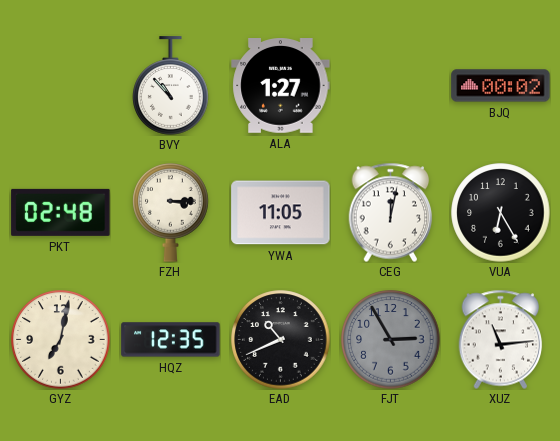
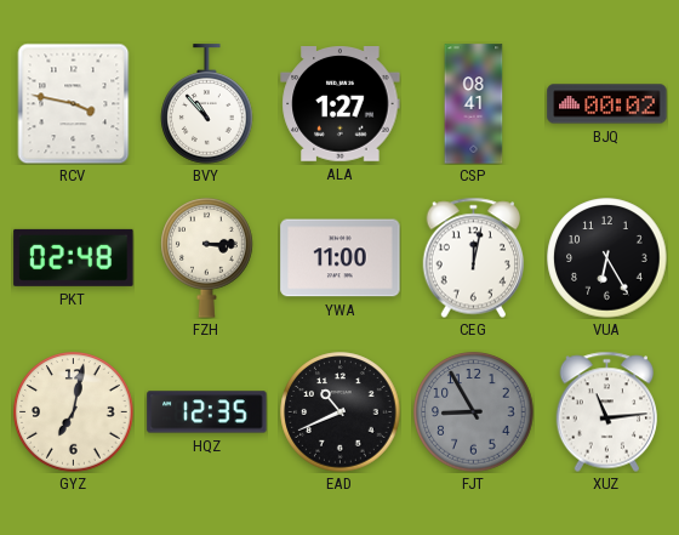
RCV: none -> 3:47 (74, 103)
CSP: none -> 08:41 (474, 104)
YWA: 11:05 -> 11:00 (341, 258)
FJT: 2:55 -> 8:55 (474, 412)
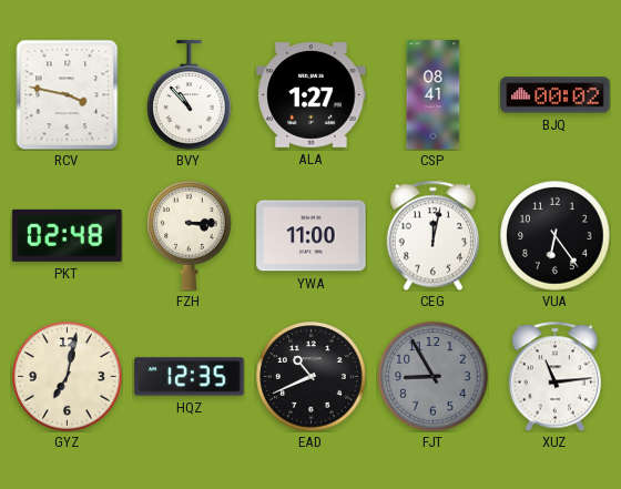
VUA: 6:25 -> 6:24 (556, 236)
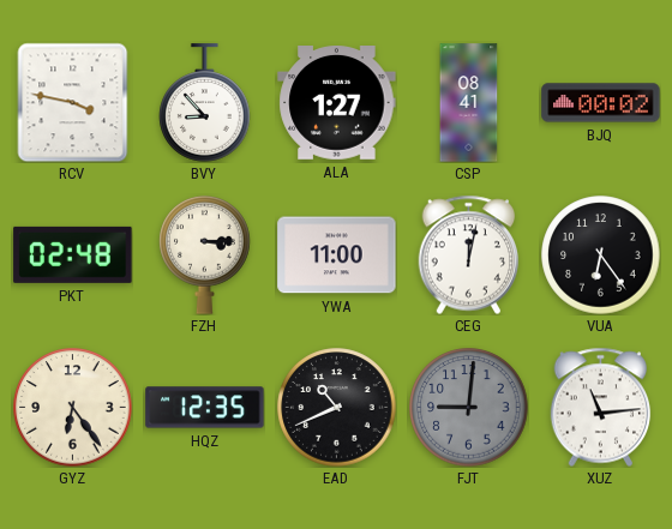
BVY: 10:53 -> 8:53 (205, 103)
GYZ: 7:02 -> 6:24 (73, 408)
FJT: 8:55 -> 9:01 (469, 408)
